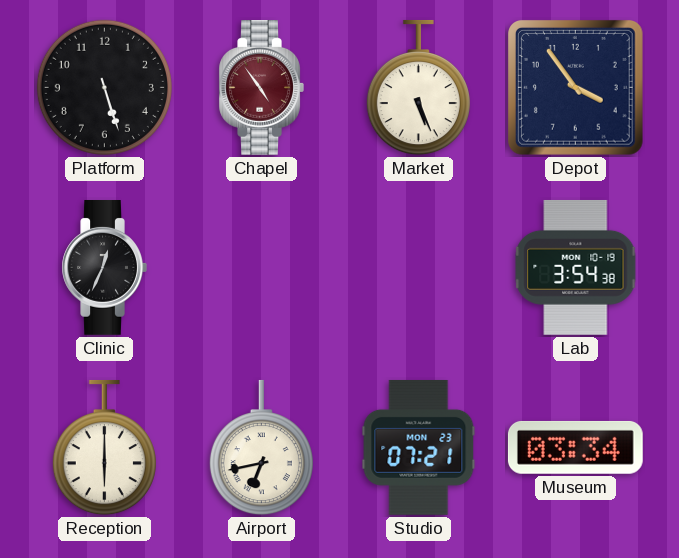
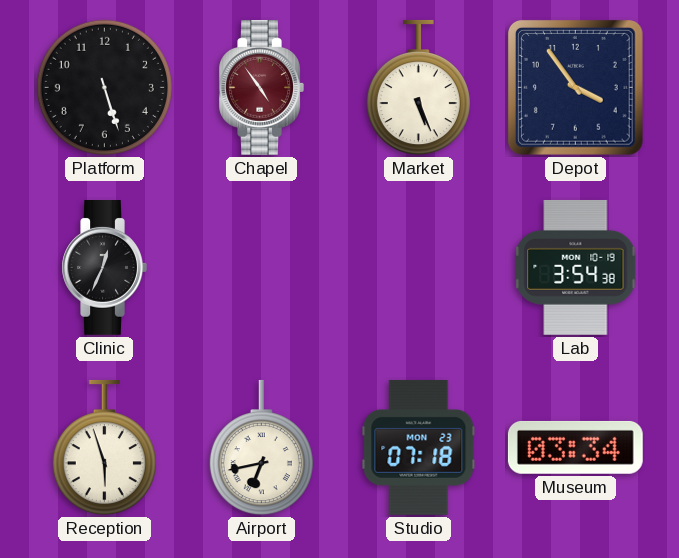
Reception: 6:00 -> 5:57 (104, 448)
Studio: 07:21 -> 07:18 (419, 447)
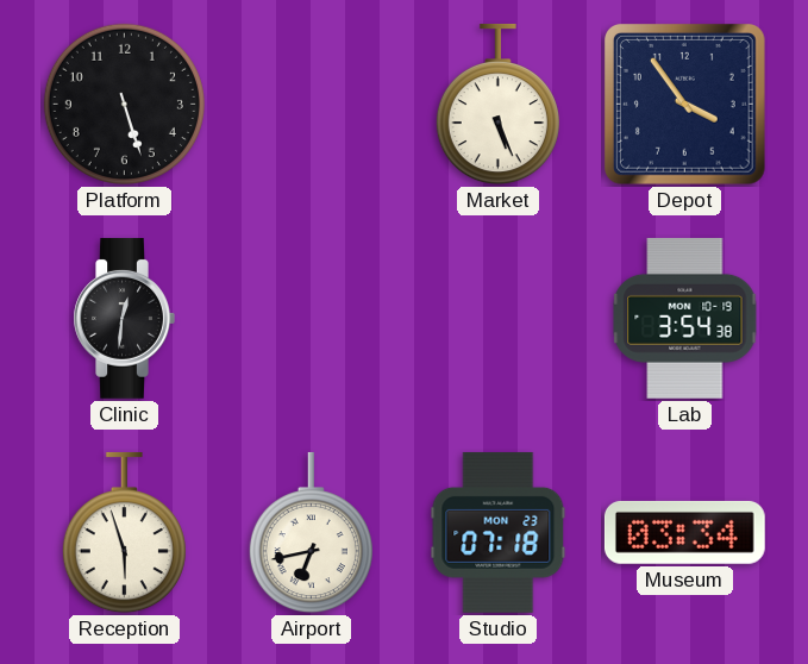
Chapel: 4:54 -> none (261, 88)
Clinic: 12:34 -> 12:31 (124, 319)
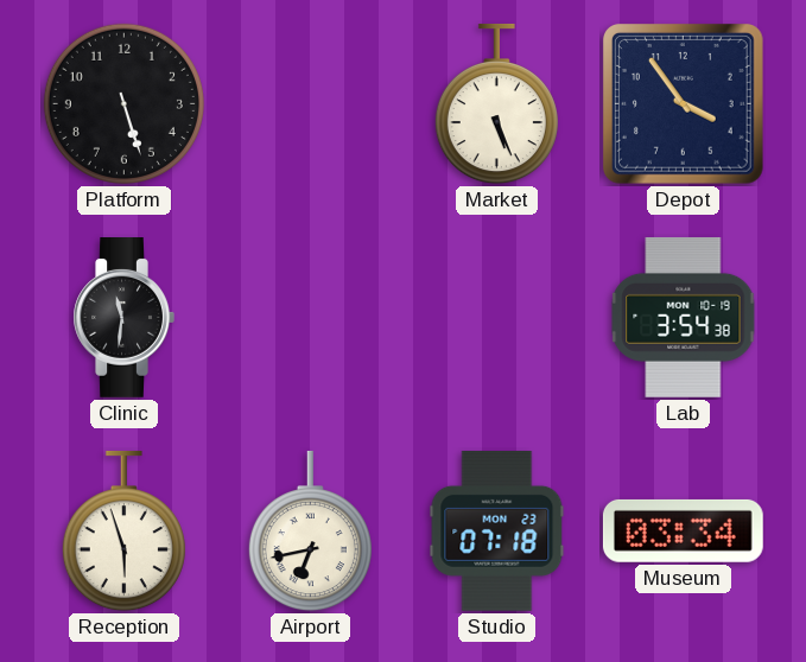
Clinic: 12:31 -> 11:31 (123, 318)
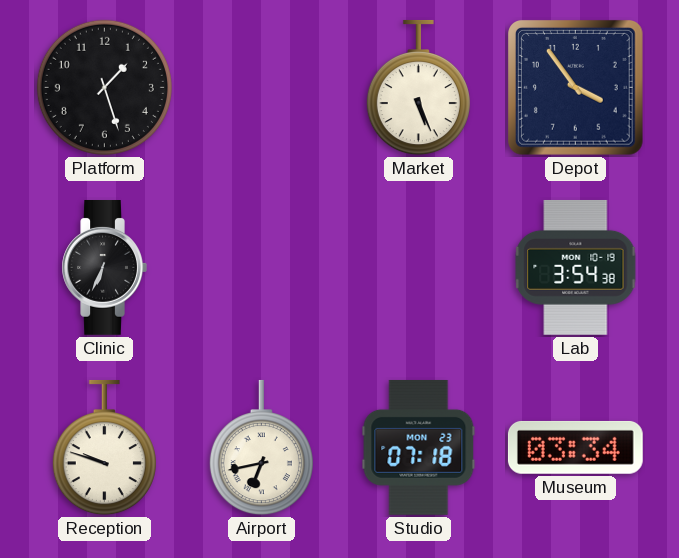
Platform: 5:27 -> 1:27 (104, 87)
Clinic: 11:31 -> 6:34 (104, 268)
Reception: 5:57 -> 9:48 (104, 448)
